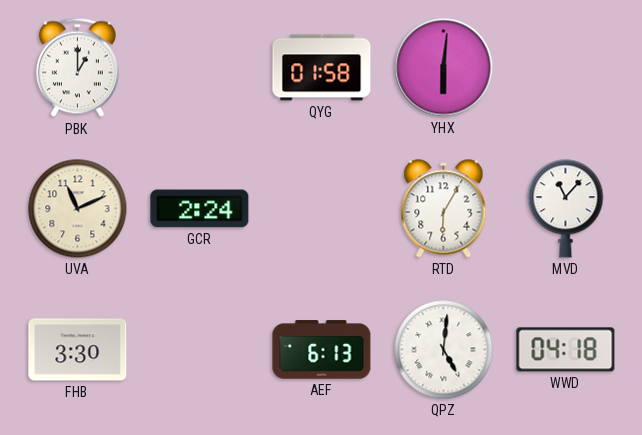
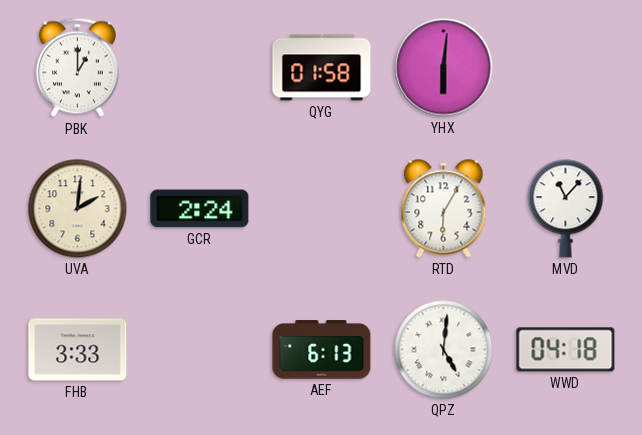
UVA: 11:11 -> 2:01 (78, 209)
FHB: 3:30 -> 3:33 (78, 350)
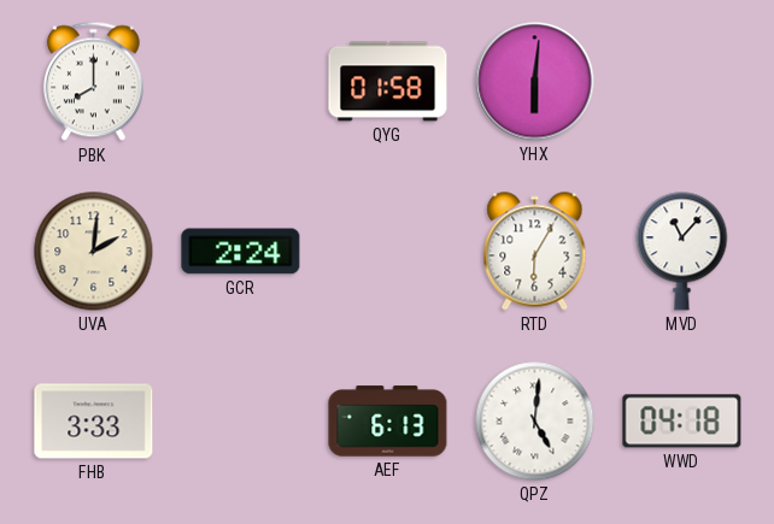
PBK: 1:00 -> 8:00 (93, 82)
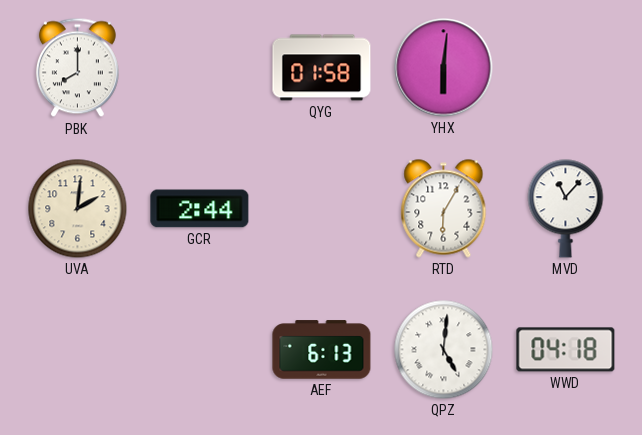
GCR: 2:24 -> 2:44 (200, 209)
FHB: 3:33 -> none (94, 422)
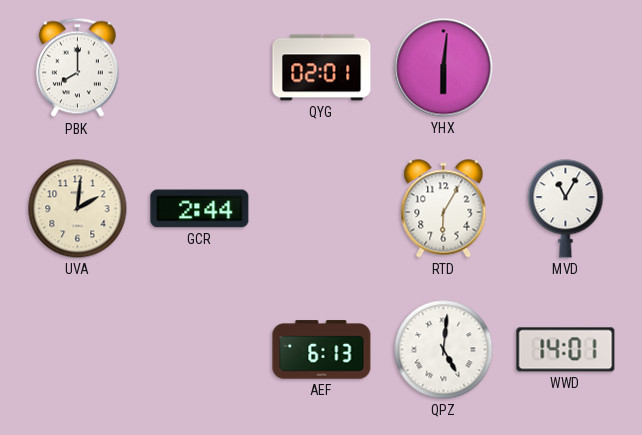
QYG: 01:58 -> 02:01 (322, 68)
MVD: 11:07 -> 11:05 (566, 209)
WWD: 04:18 -> 14:01 (566, 350)
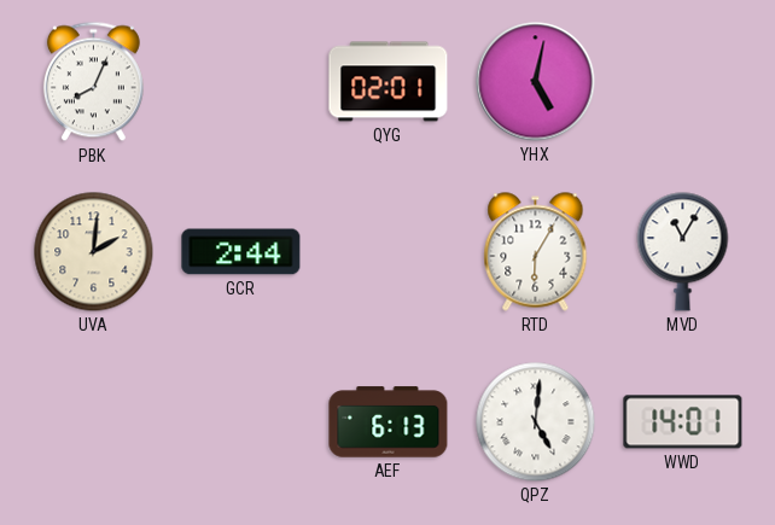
PBK: 8:00 -> 8:04 (93, 82)
YHX: 6:01 -> 5:02 (536, 82)
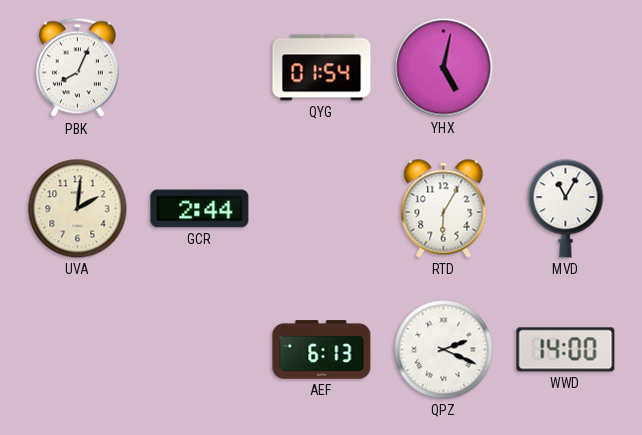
QYG: 02:01 -> 01:54 (322, 68)
QPZ: 5:01 -> 2:19 (444, 350)
WWD: 14:01 -> 14:00 (566, 350)
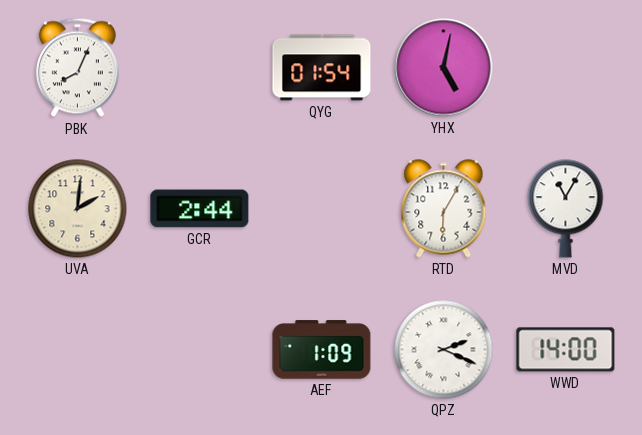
AEF: 6:13 -> 1:09 (322, 350)
